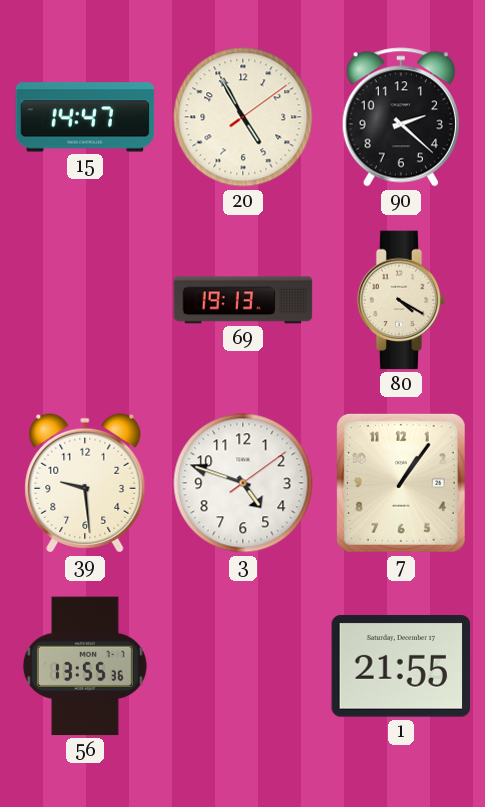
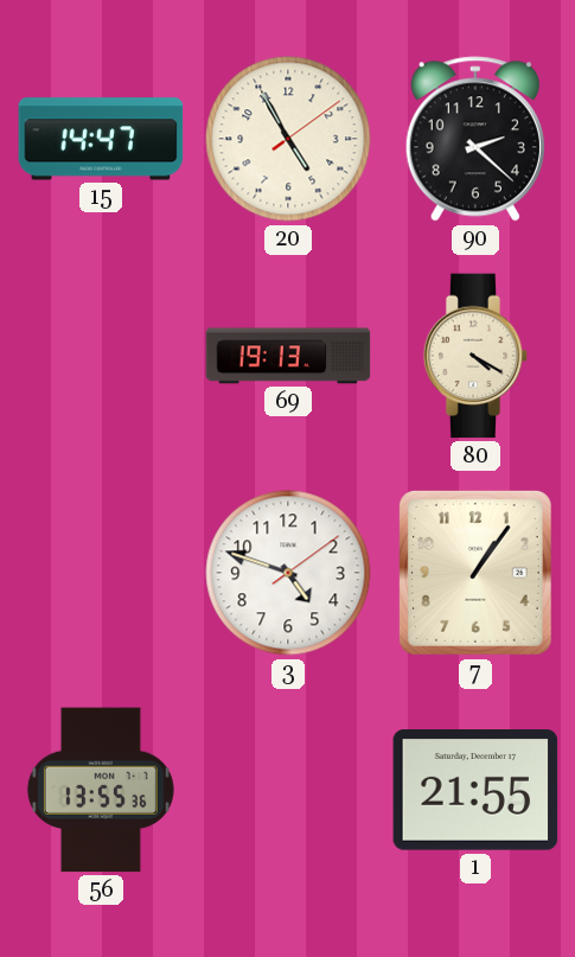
39: 9:29 -> none (85, 483)
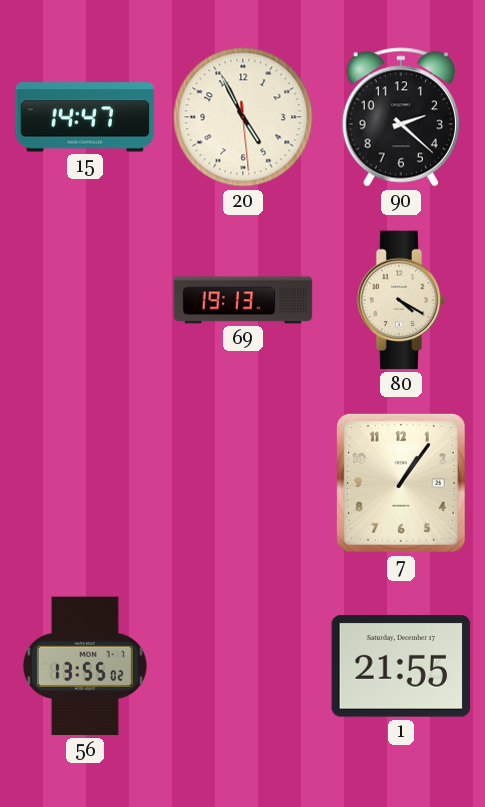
20: 4:55:09 -> 4:55:29 (243, 117)
3: 4:48 -> none (288, 573)
56: 13:55:36 -> 13:55:02 (85, 666)
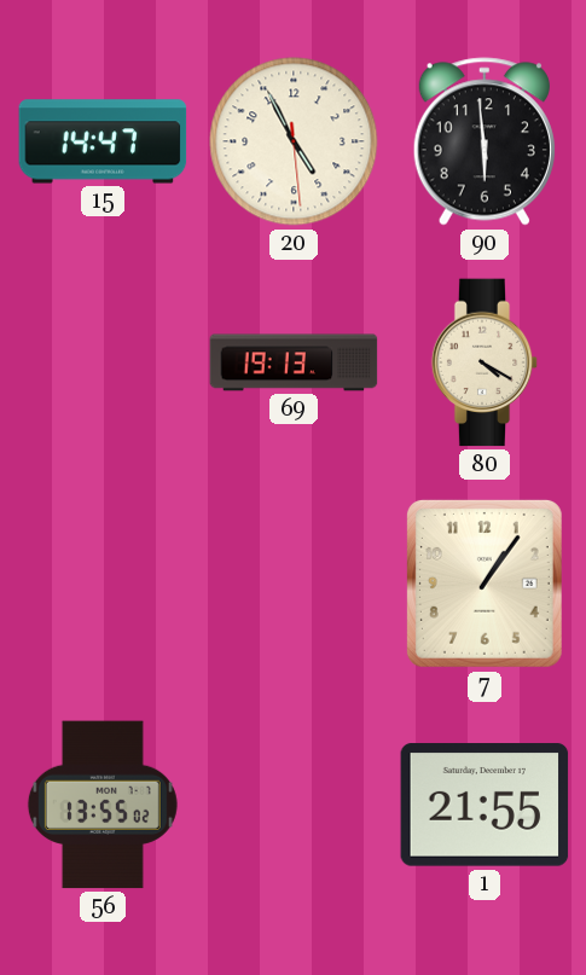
90: 2:22 -> 5:59 (485, 141)
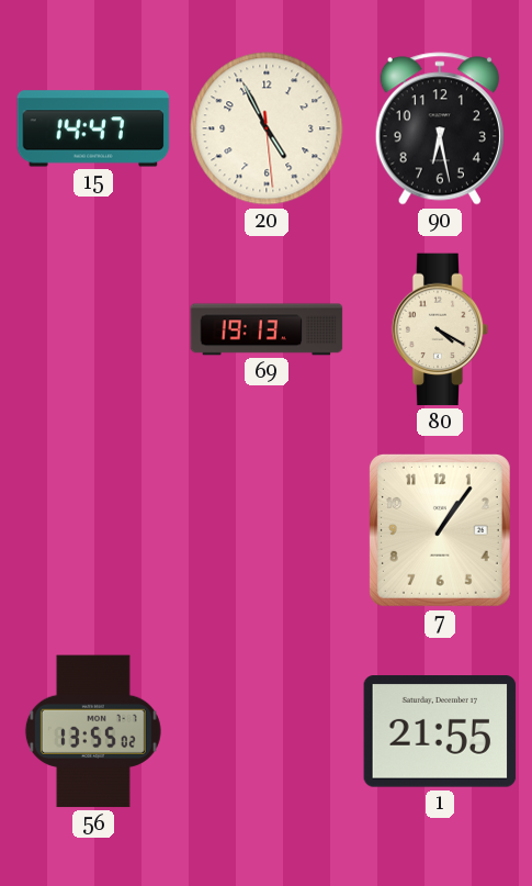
90: 5:59 -> 6:28 (440, 128)
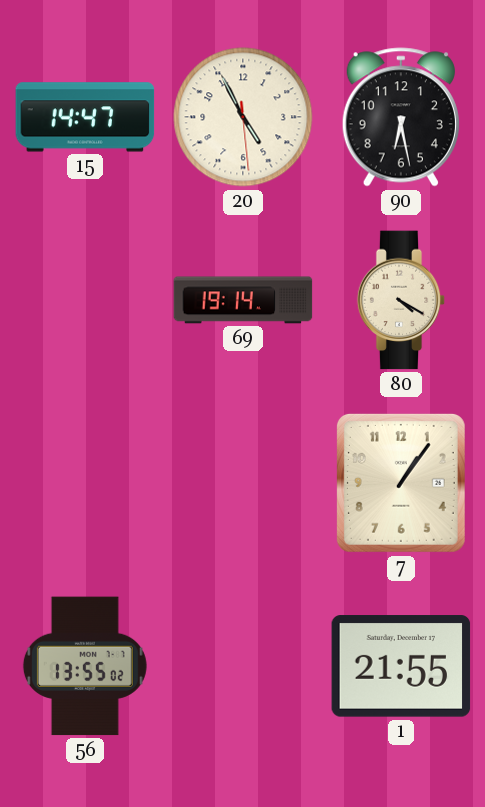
69: 19:13 -> 19:14 (243, 300)
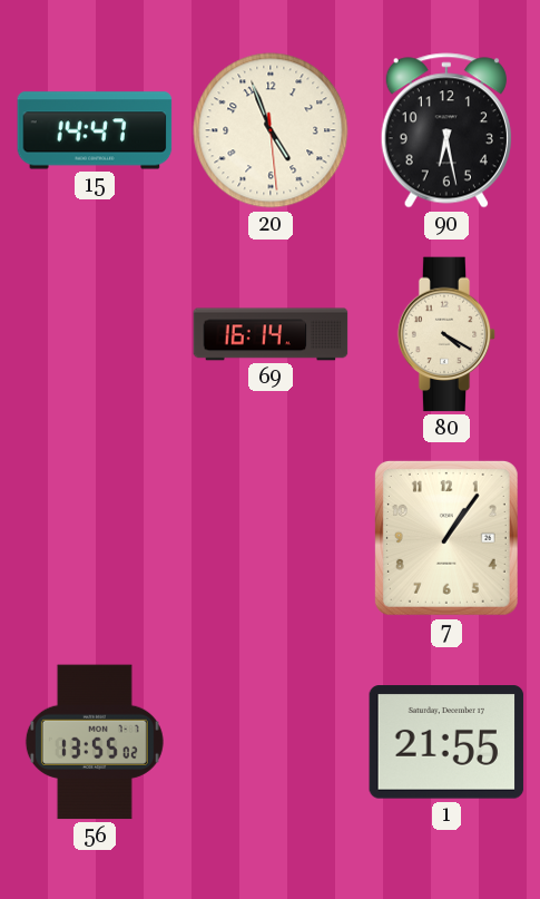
20: 4:55 -> 4:56 (271, 130)
69: 19:14 -> 16:14 (271, 334)
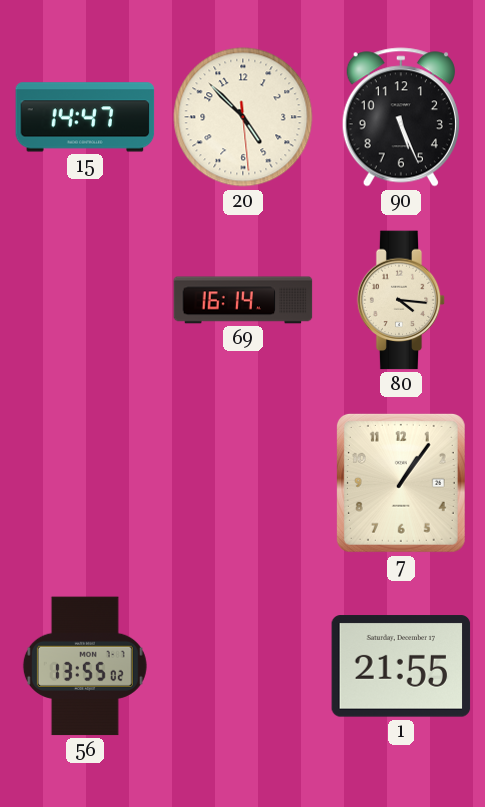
20: 4:56 -> 4:52 (243, 117)
90: 6:28 -> 5:26 (401, 117)
80: 4:20 -> 4:16 (401, 300)
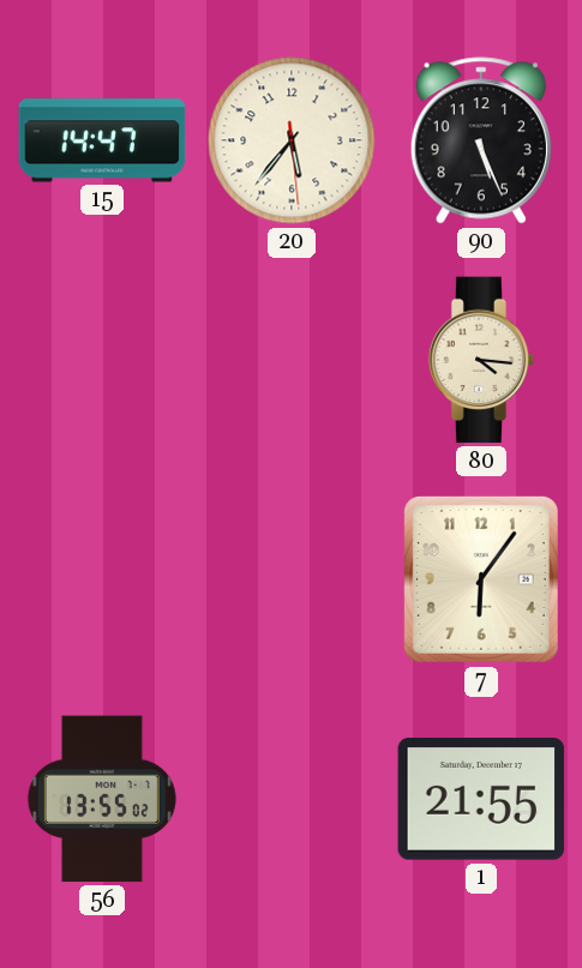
20: 4:52 -> 5:36 (292, 140)
69: 16:14 -> none (243, 300)
7: 1:06 -> 6:06 (481, 579)
